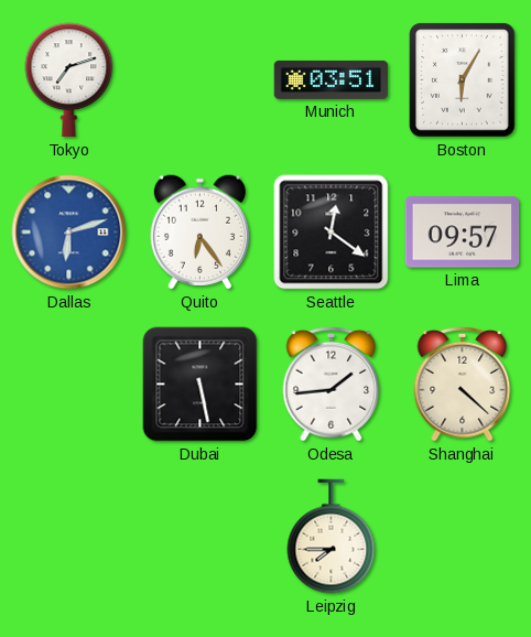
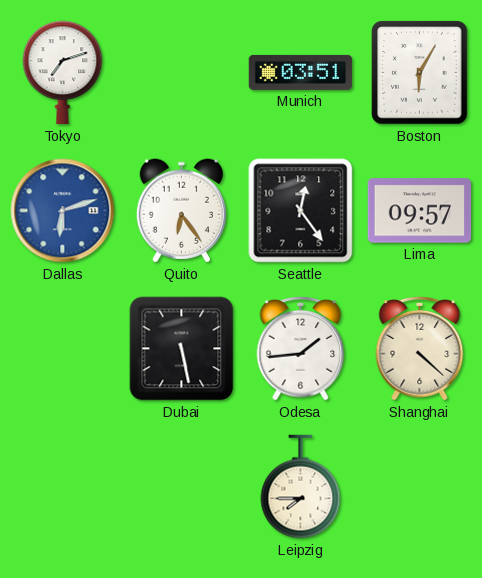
Seattle: 12:21 -> 12:24 (301, 211)
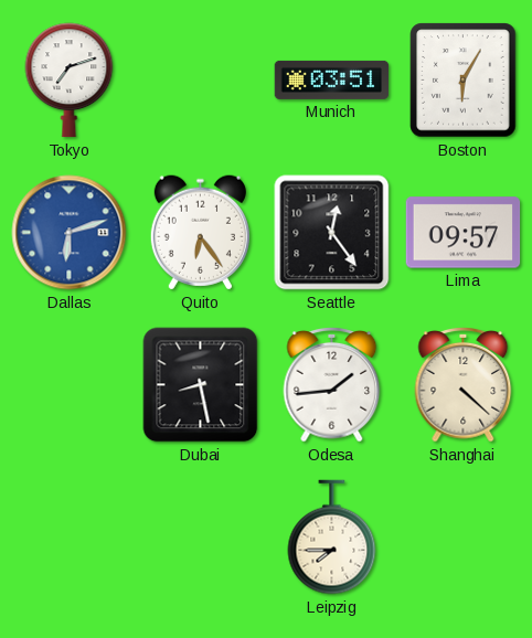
Dubai: 5:28 -> 8:28 (201, 385)
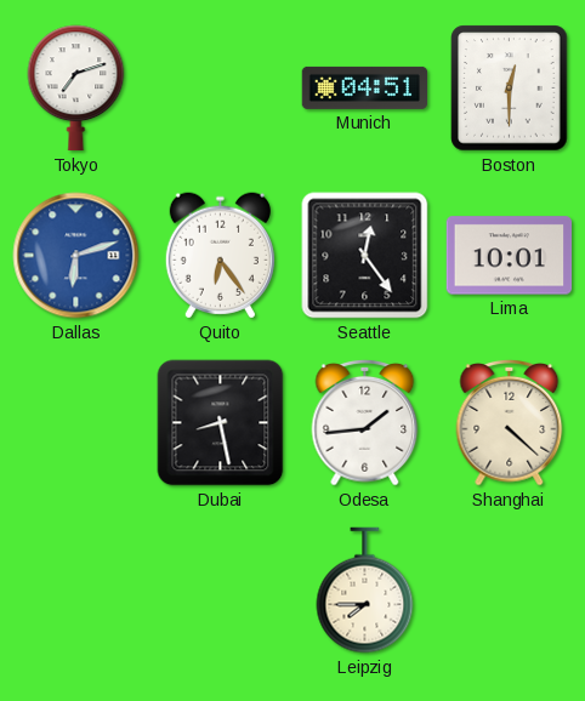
Munich: 03:51 -> 04:51 (365, 87)
Boston: 6:05 -> 12:30 (510, 89)
Lima: 09:57 -> 10:01 (510, 256)
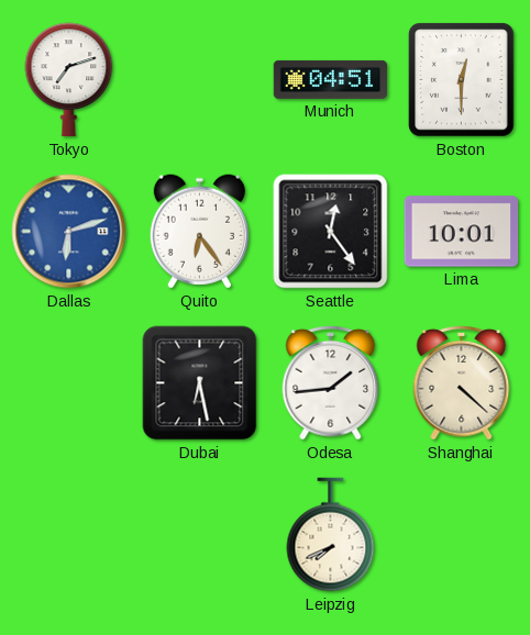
Dubai: 8:28 -> 6:28 (200, 383)
Leipzig: 7:45 -> 7:41 (331, 535)
